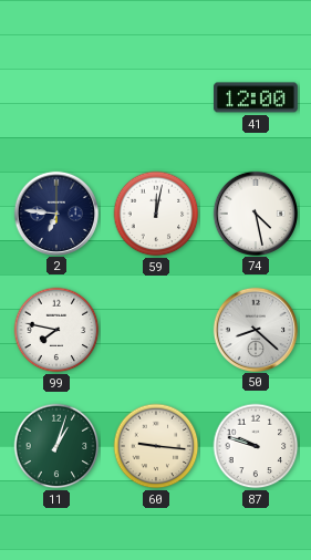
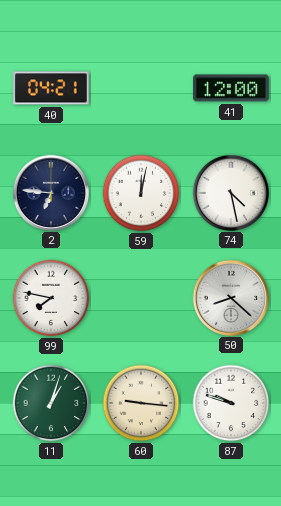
40: none -> 04:21 (51, 88)
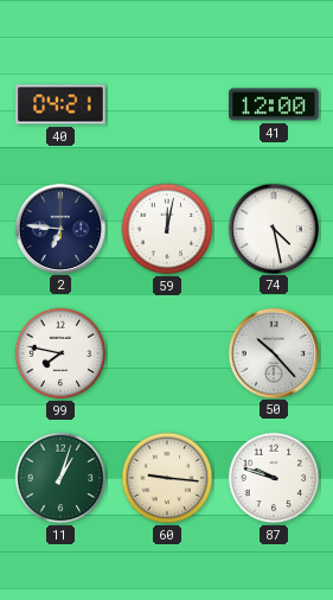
50: 8:22 -> 10:23 (273, 352)
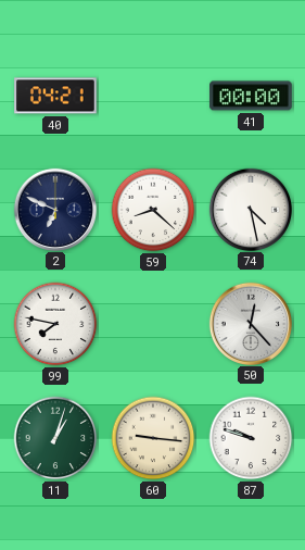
41: 12:00 -> 00:00 (251, 96)
2: 6:46 -> 6:49 (54, 209)
59: 12:02 -> 8:22 (153, 210)
50: 10:23 -> 12:23 (250, 323)
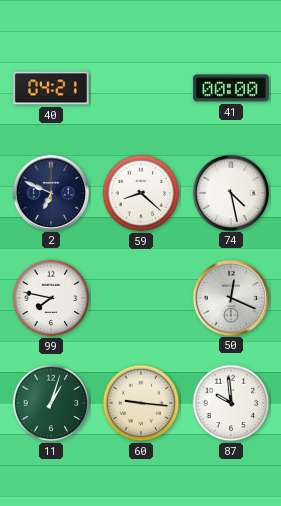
50: 12:23 -> 12:19 (230, 297)
87: 9:48 -> 9:59 (231, 403)
